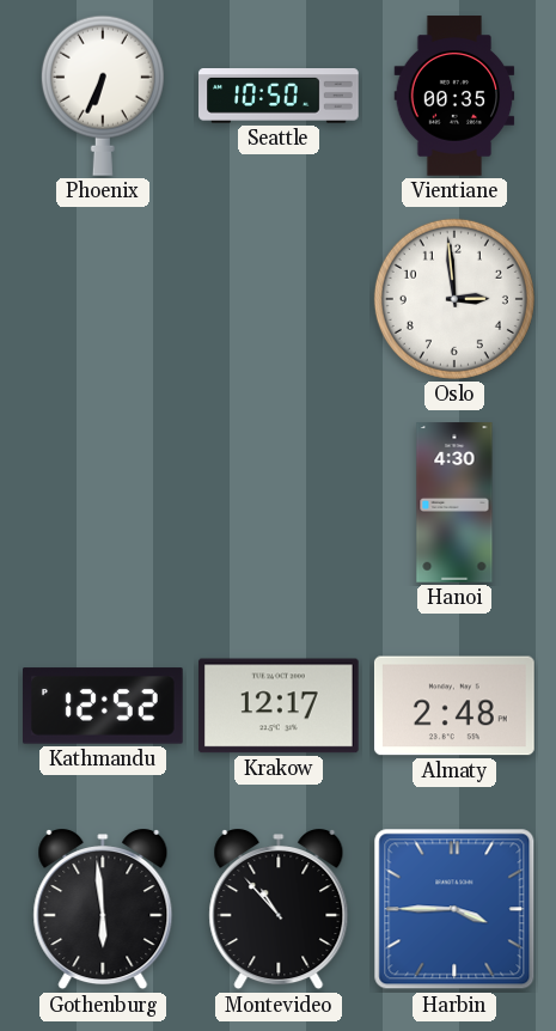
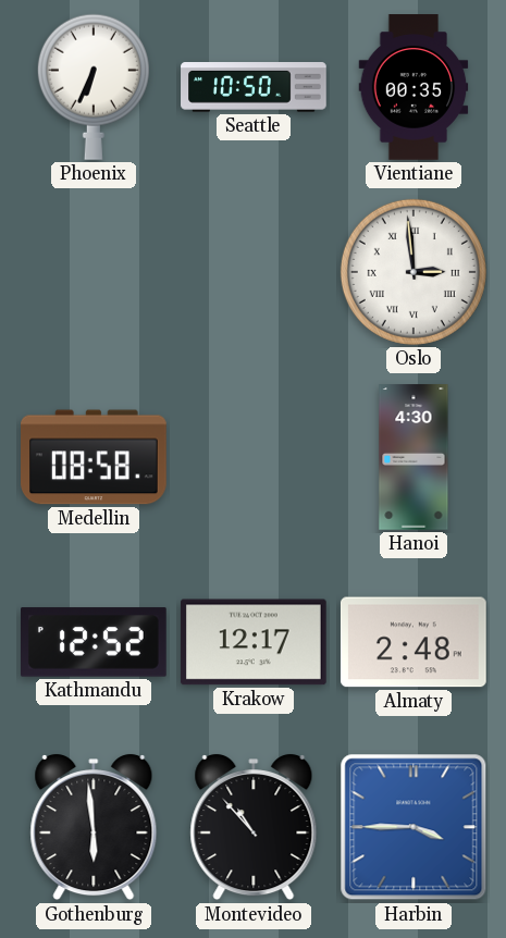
Oslo numerals: Arabic -> Roman (414, 272)
Medellin: none -> 08:58 (95, 457)
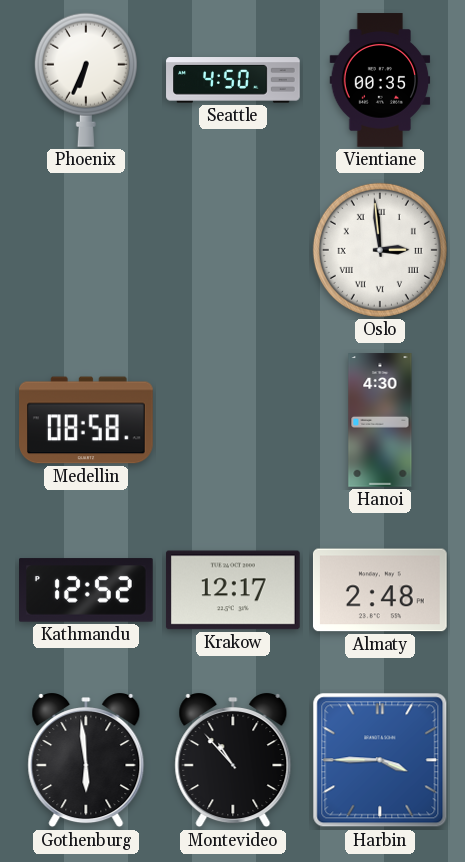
Seattle: 10:50 -> 4:50 (233, 80)
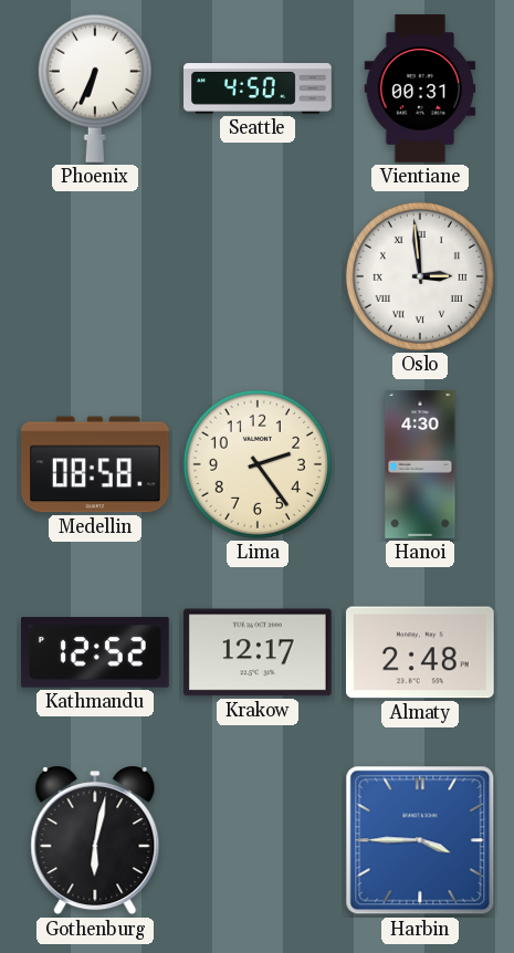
Vientiane: 00:35 -> 00:31 (420, 88)
Lima: none -> 2:24 (258, 464)
Gothenburg: 5:59 -> 6:02 (95, 841)
Montevideo: 10:53 -> none (233, 761)
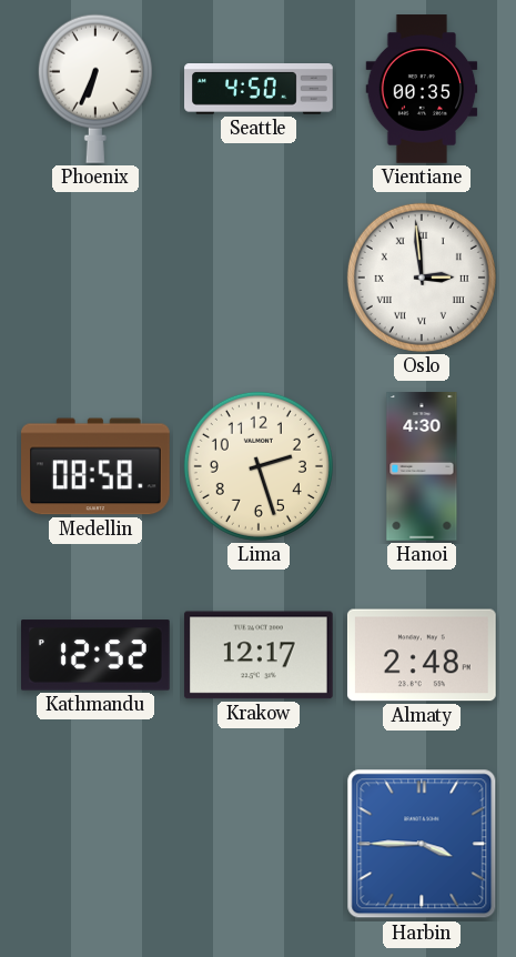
Vientiane: 00:31 -> 00:35 (422, 89)
Lima: 2:24 -> 2:27 (259, 466)
Gothenburg: 6:02 -> none (95, 841)
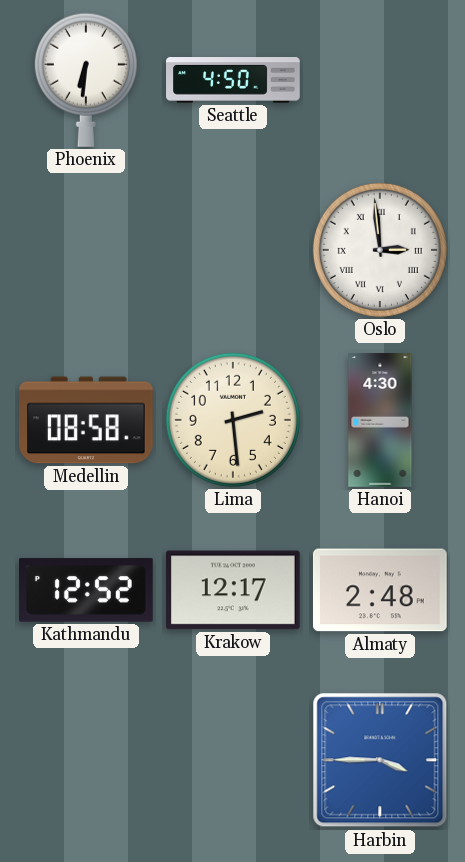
Phoenix: 6:34 -> 6:31 (86, 80)
Vientiane: 00:35 -> none (422, 89)
Lima: 2:27 -> 2:29 (233, 420)
